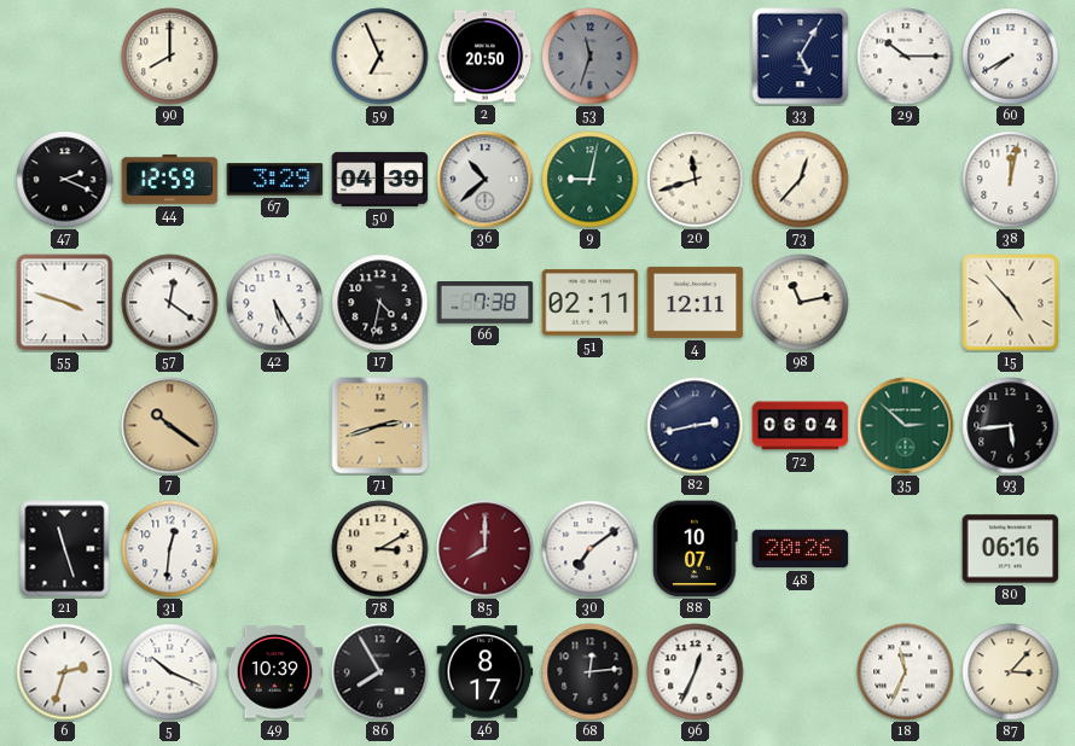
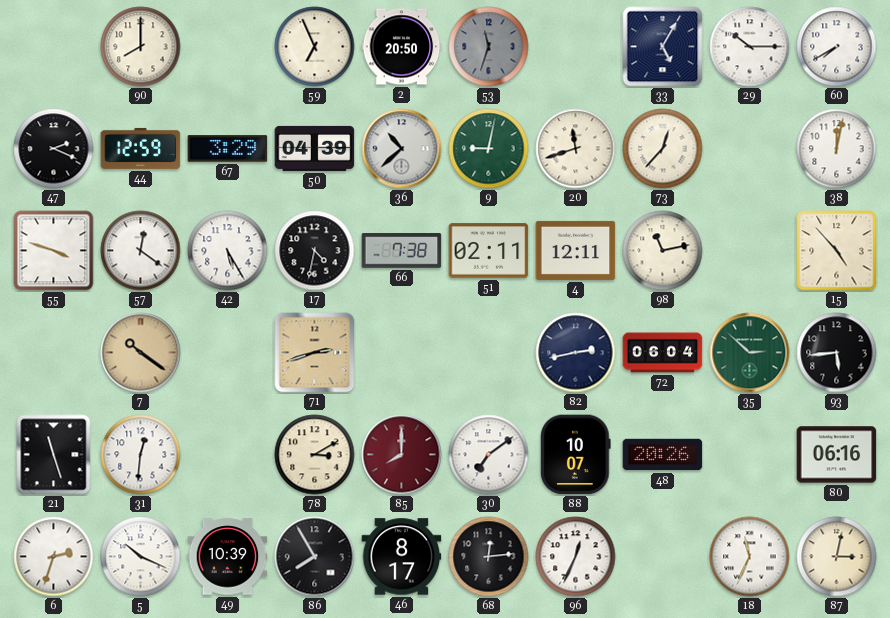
87: 3:07 -> 3:02 (837, 557)
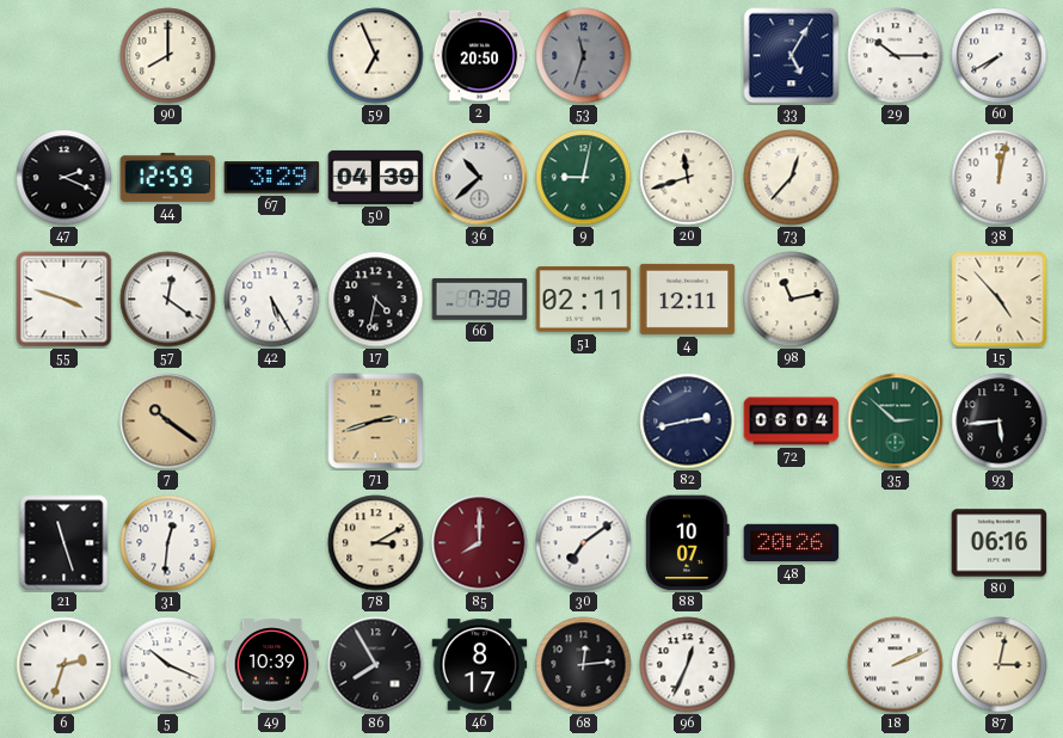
18: 11:34 -> 2:11 (896, 665)
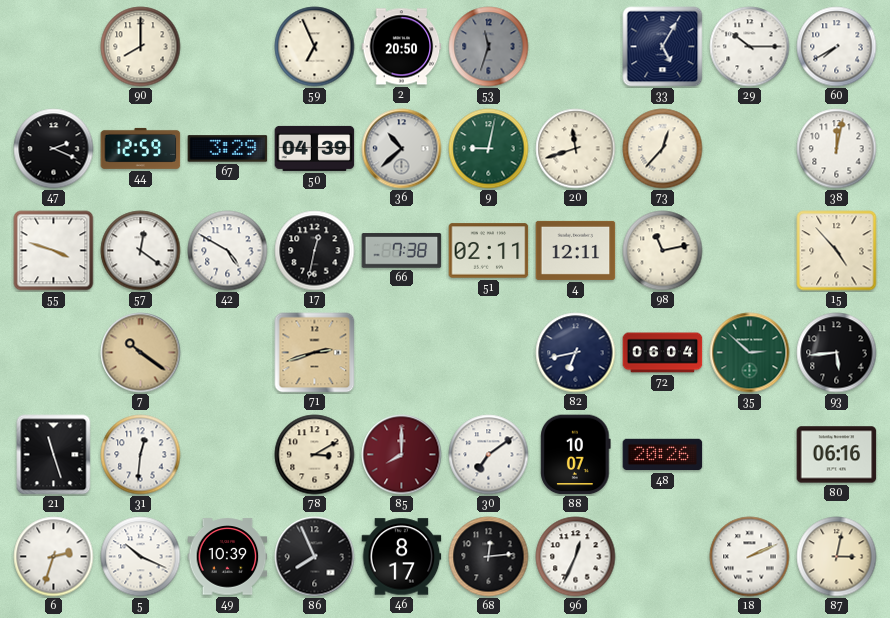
42: 5:25 -> 4:50 (228, 251)
17: 4:32 -> 12:32 (315, 251)
82: 2:43 -> 6:43 (576, 353)
86: 7:55 -> 7:56 (315, 557)
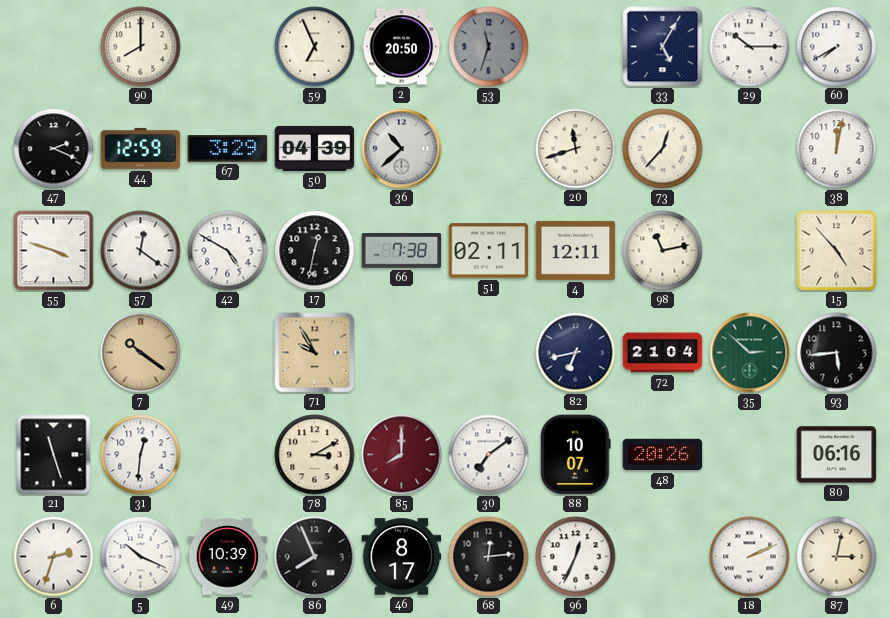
9: 9:02 -> none (489, 149)
71: 2:42 -> 9:55 (315, 353)
72: 06:04 -> 21:04 (663, 353)
